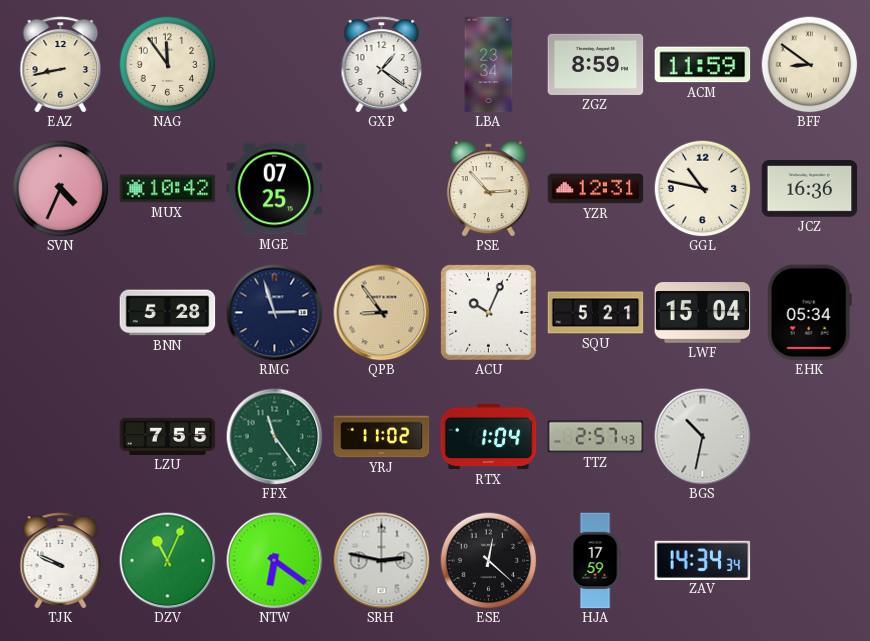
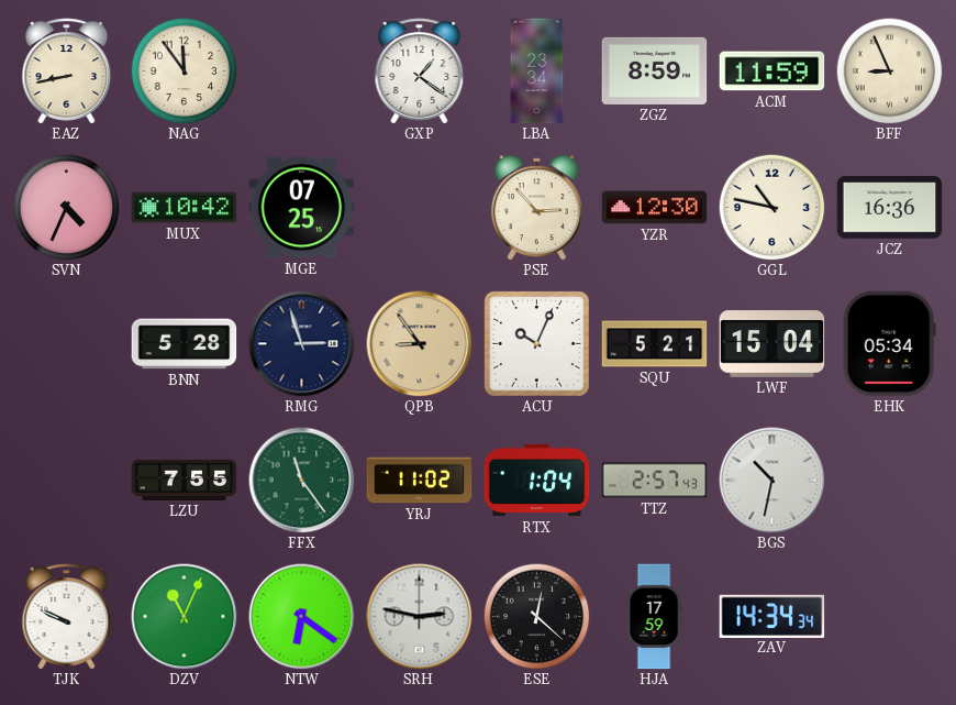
BFF: 8:51 -> 8:56 (889, 70)
YZR: 12:31 -> 12:30 (655, 208)
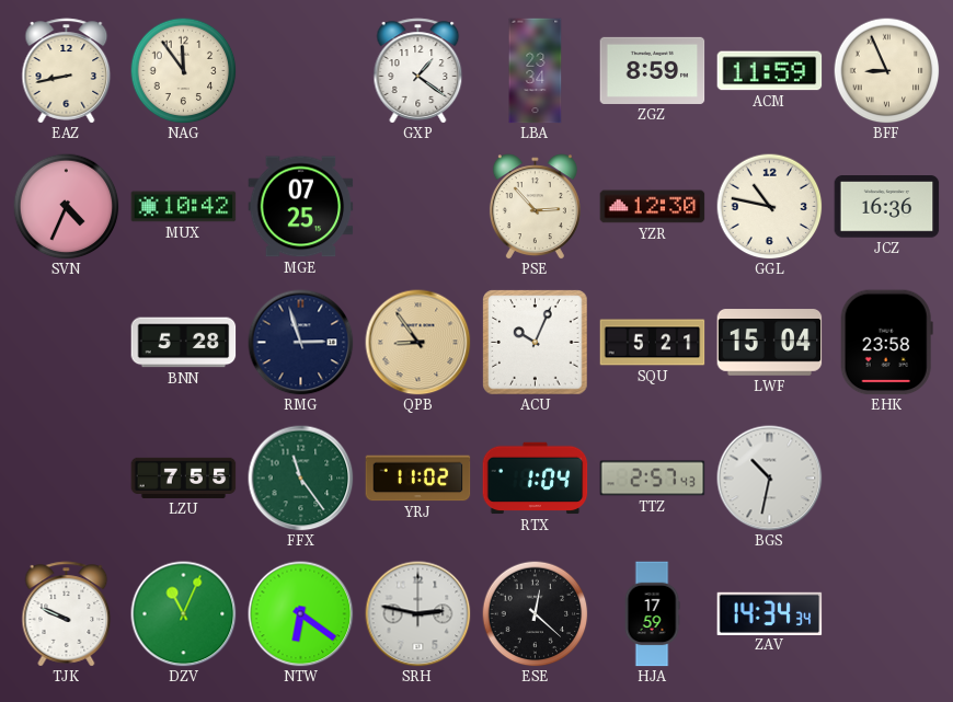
EHK: 05:34 -> 23:58 (886, 343)
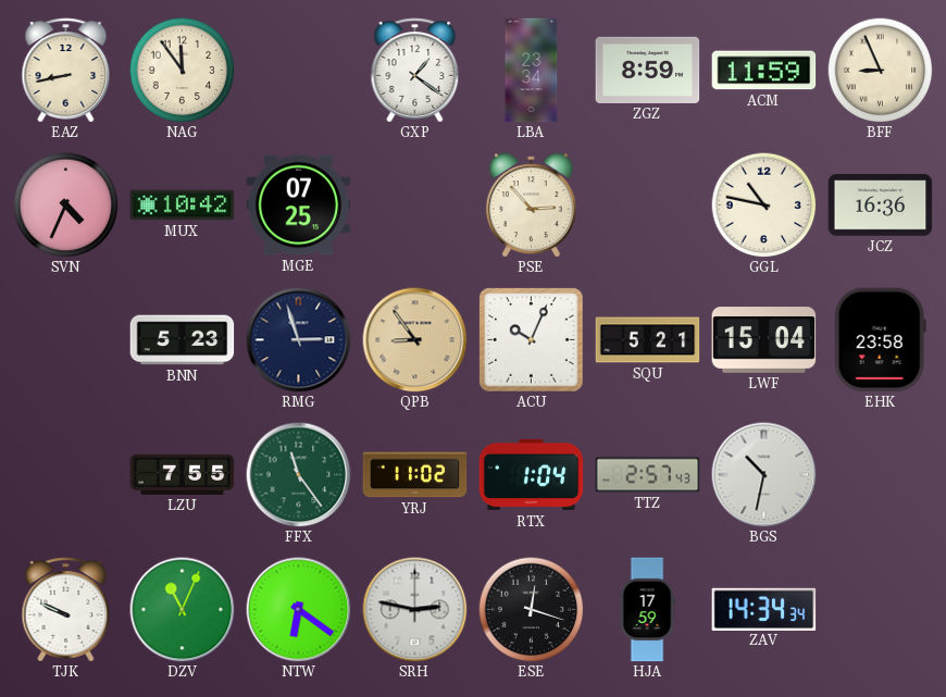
YZR: 12:30 -> none (653, 207)
BNN: 5:28 -> 5:23 (183, 340)
ESE: 12:22 -> 12:18 (531, 609)
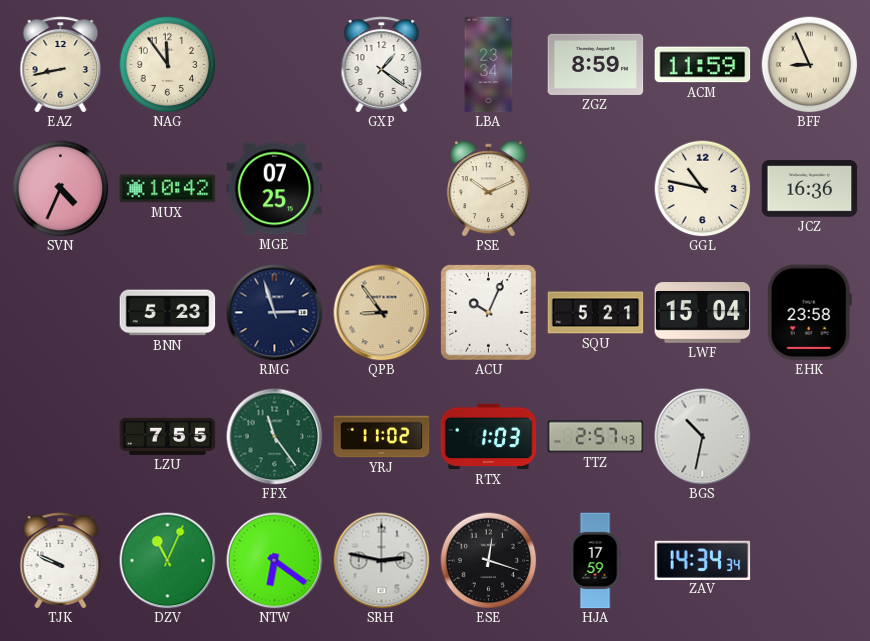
PSE: 2:53 -> 10:11 (488, 189)
RTX: 1:04 -> 1:03 (489, 437)
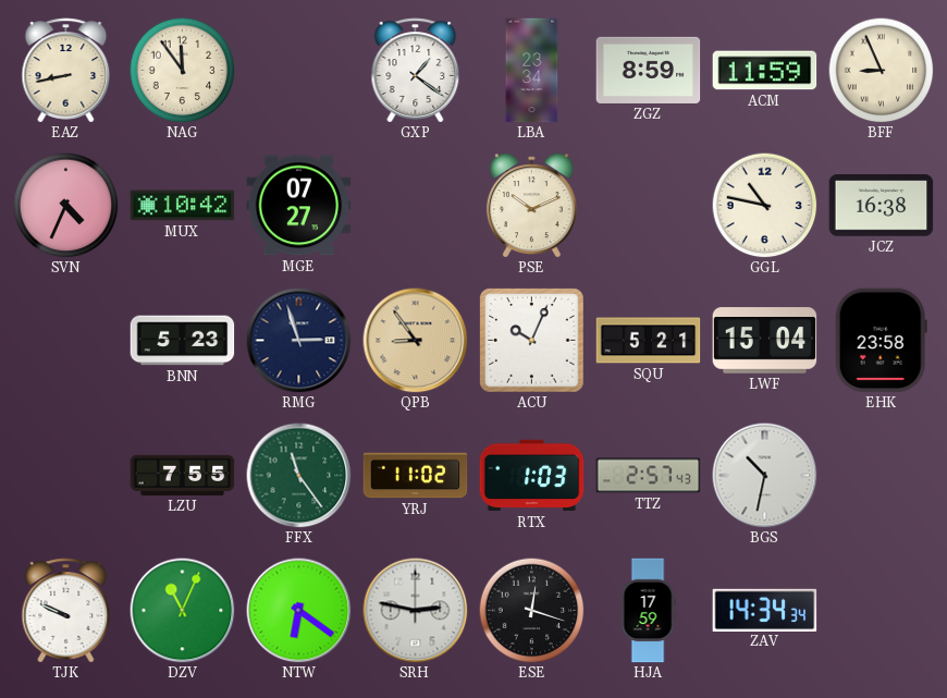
MGE: 07:25 -> 07:27 (299, 206)
JCZ: 16:36 -> 16:38 (882, 206)
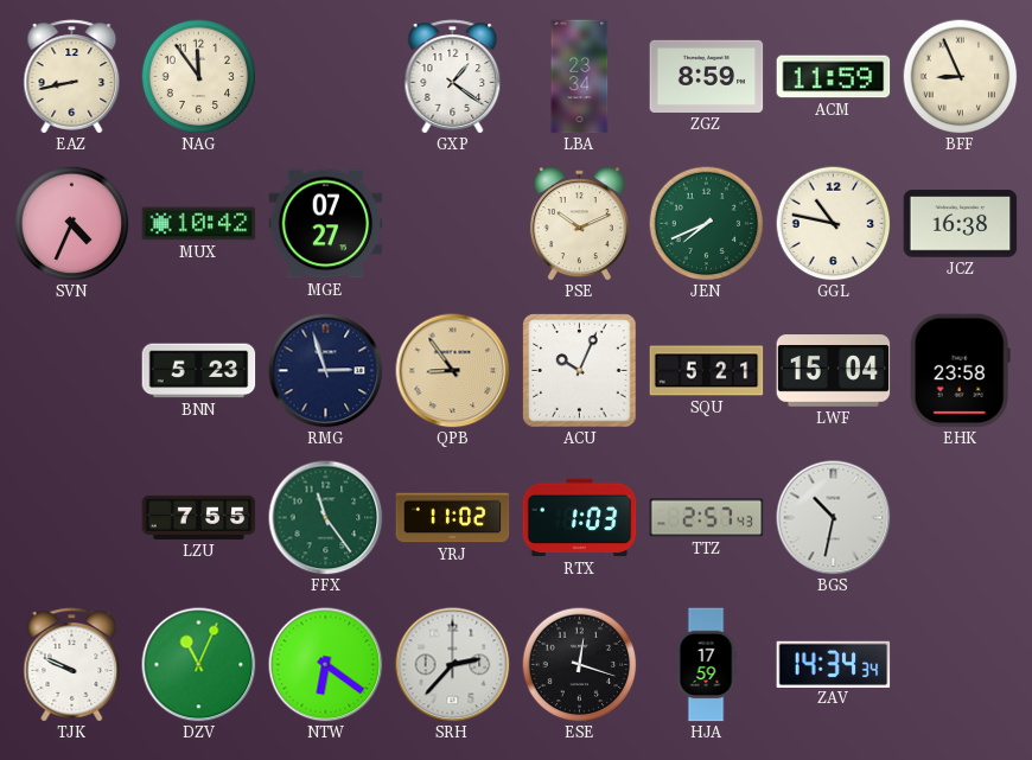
JEN: none -> 7:41 (706, 223)
SRH: 2:47 -> 2:37 (453, 665)
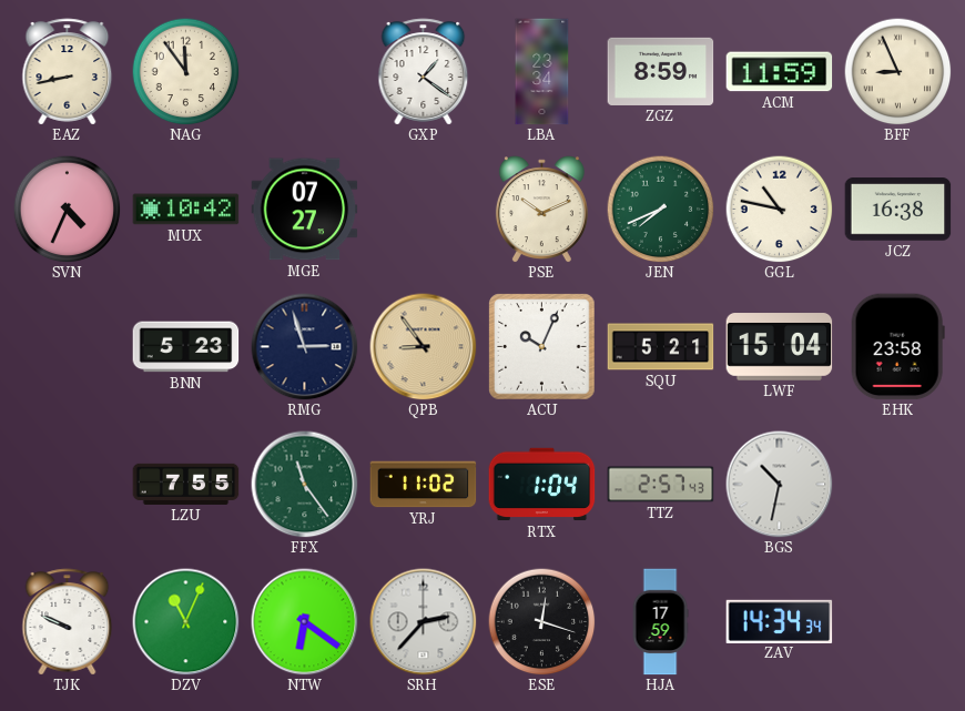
RTX: 1:03 -> 1:04 (542, 485)
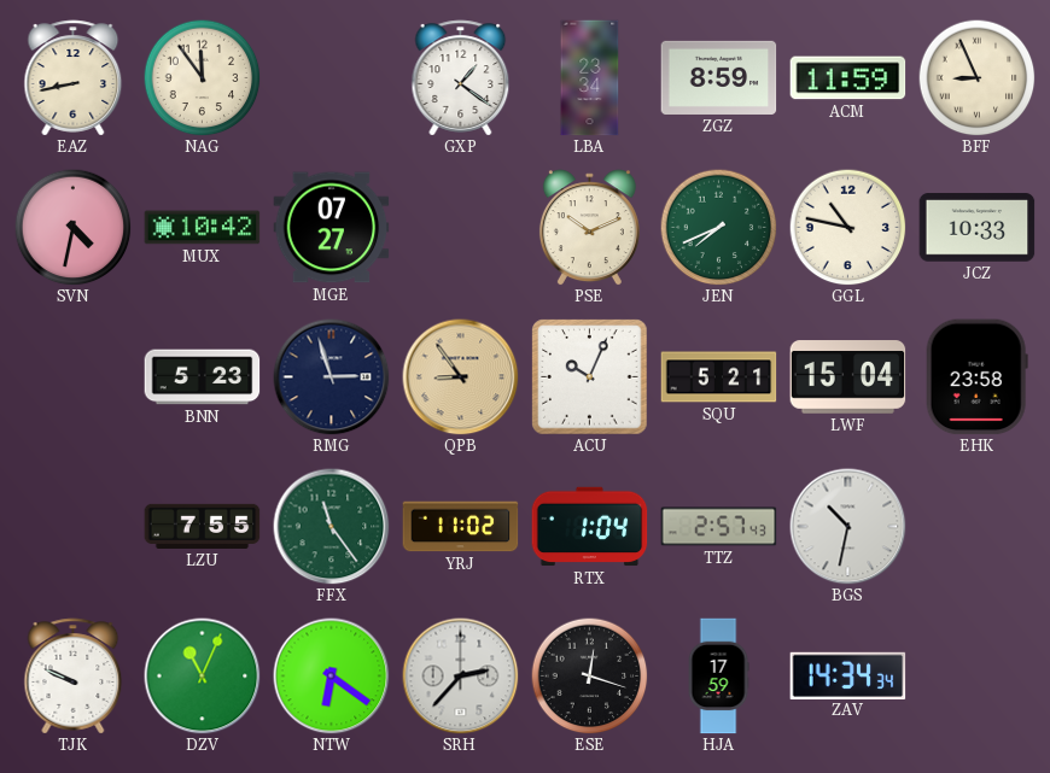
SVN: 4:34 -> 4:32 (72, 227)
JCZ: 16:38 -> 10:33 (978, 228)
